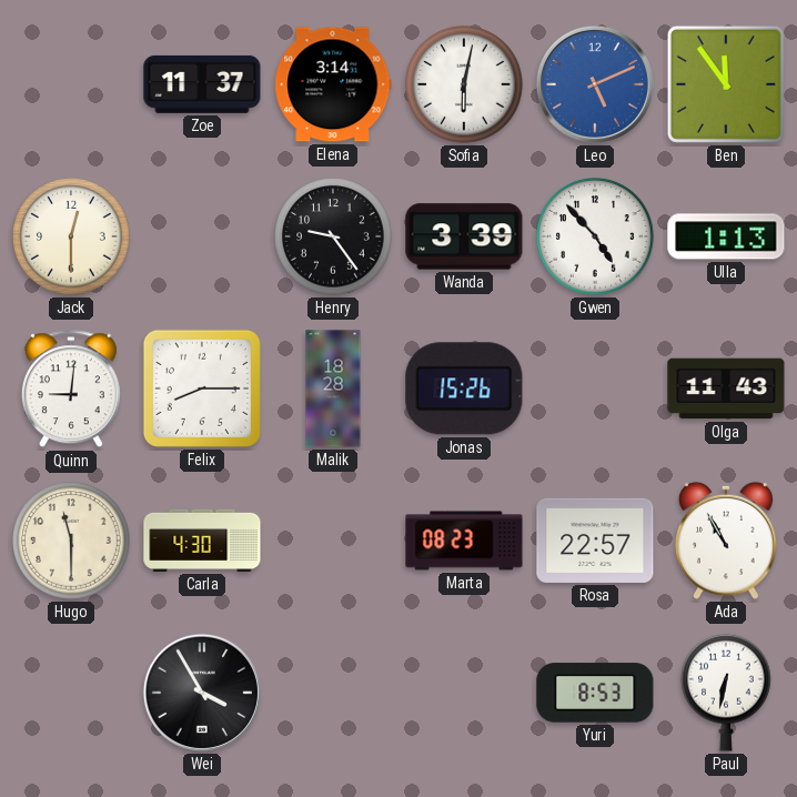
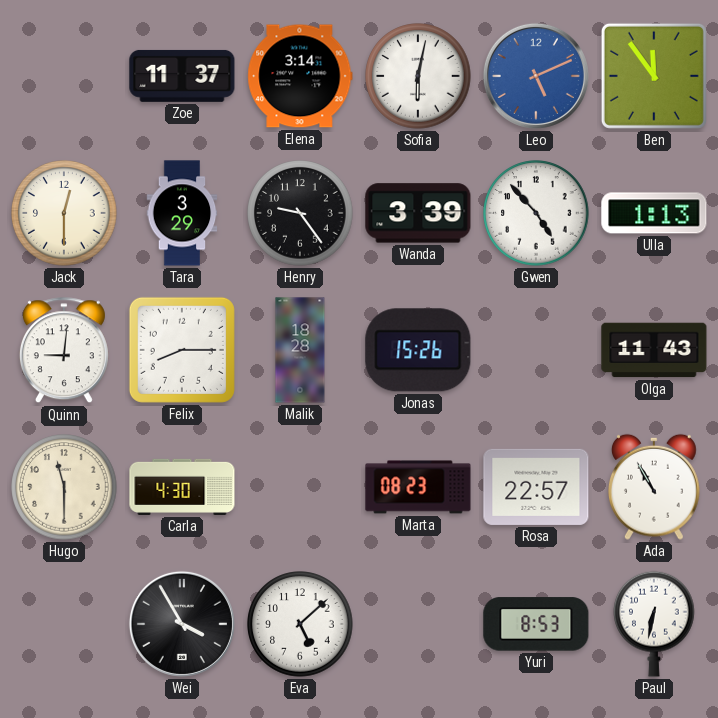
Tara: none -> 3:29 (182, 213)
Eva: none -> 5:08 (300, 624)
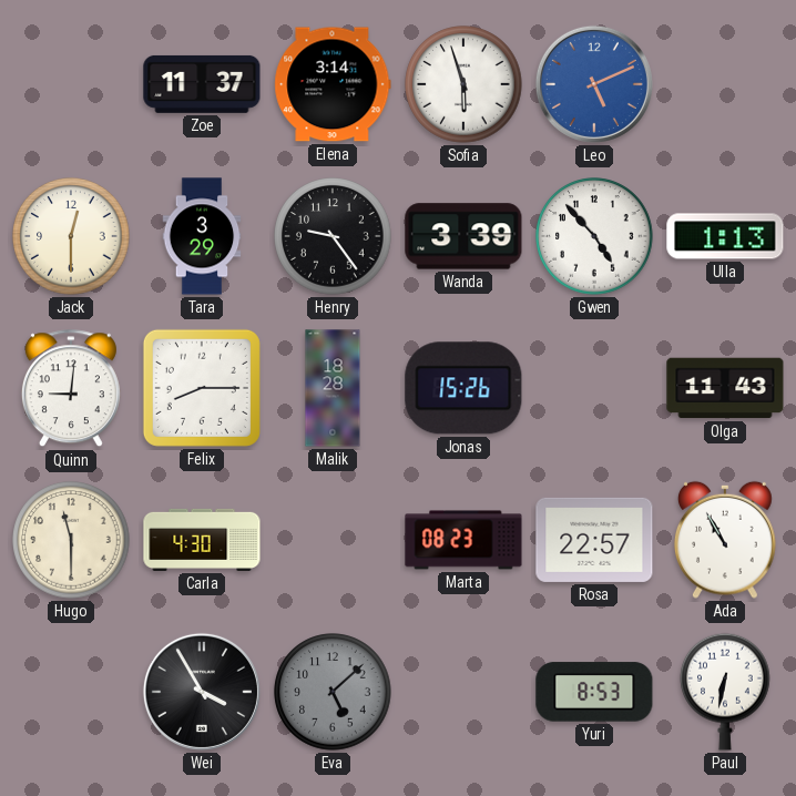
Sofia: 6:02 -> 5:57 (463, 84)
Ben: 11:54 -> none (654, 76)
Eva dial: white -> grey (333, 692)
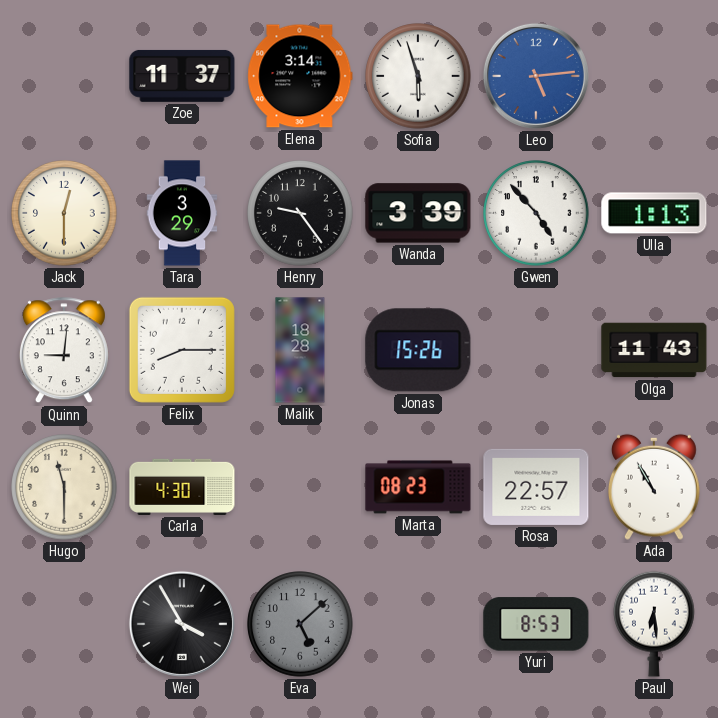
Leo: 5:11 -> 5:14 (536, 76)
Paul: 6:32 -> 6:29 (655, 624)
